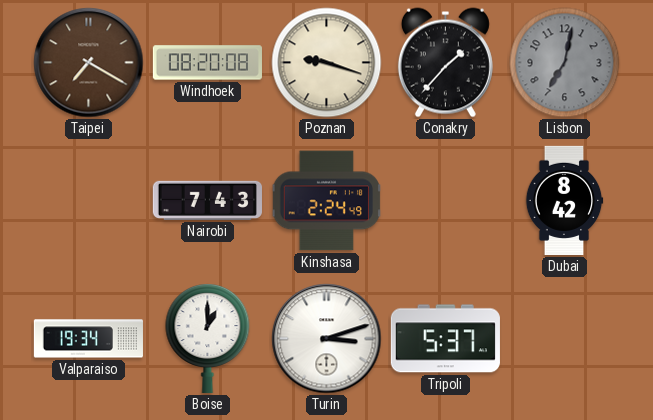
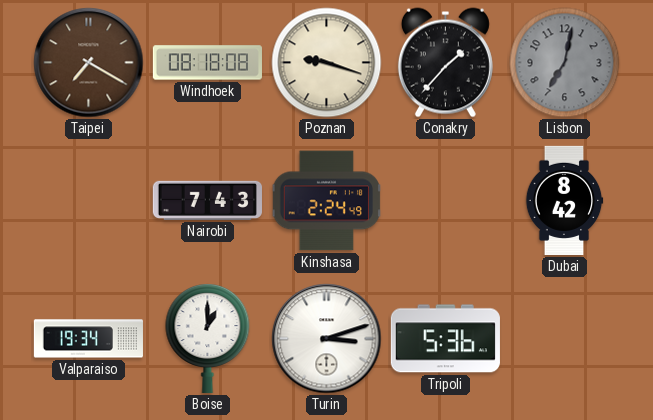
Windhoek: 08:20 -> 08:18 (207, 63)
Tripoli: 5:37 -> 5:36 (445, 339)
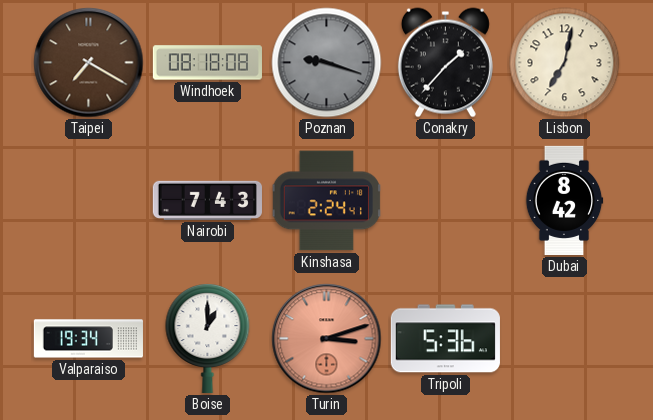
Poznan dial: cream -> grey (327, 63)
Lisbon dial: grey -> cream (565, 63)
Kinshasa: 2:24:49 -> 2:24:41 (326, 201)
Turin dial: white -> salmon (327, 339)
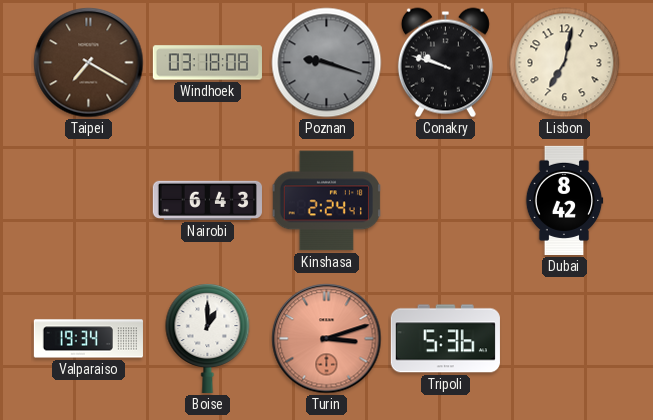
Windhoek: 08:18 -> 03:18 (207, 63)
Conakry: 1:37 -> 9:48 (445, 63)
Nairobi: 7:43 -> 6:43 (207, 200)
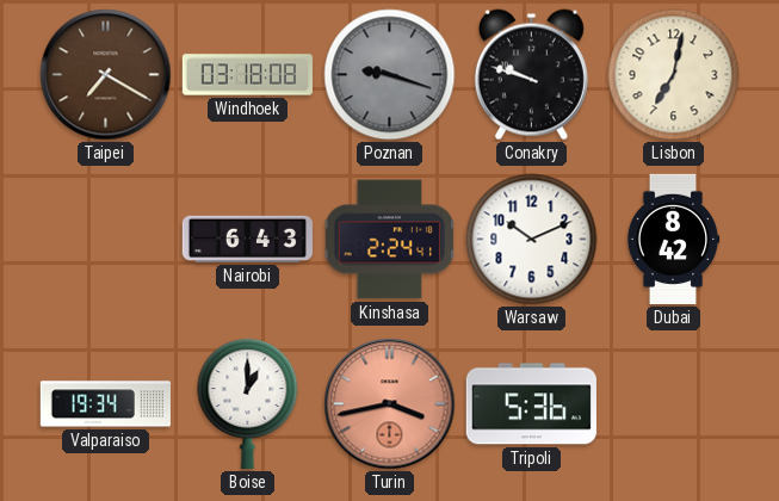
Warsaw: none -> 10:11 (532, 240)
Turin: 3:12 -> 3:43 (390, 404)
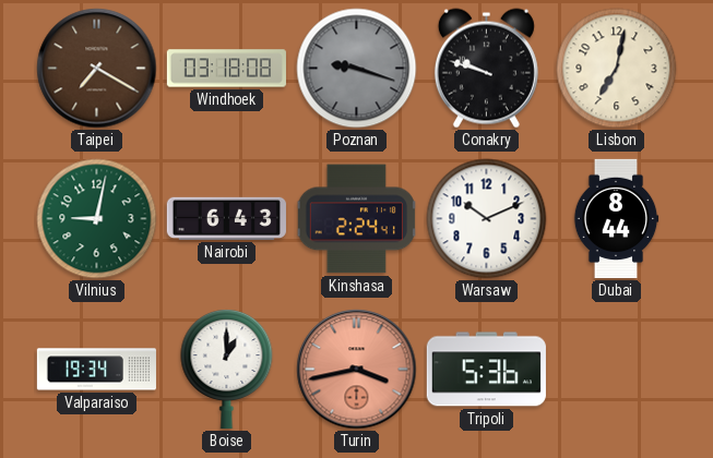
Vilnius: none -> 9:02 (97, 219)
Dubai: 8:42 -> 8:44 (616, 218)
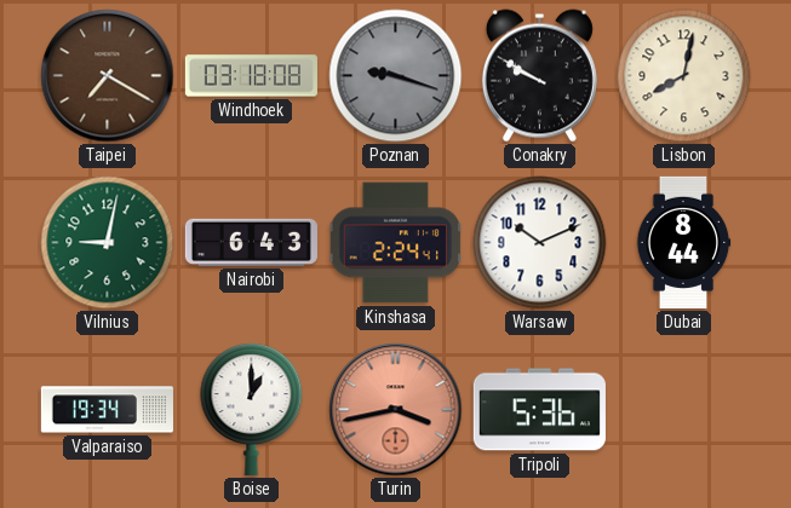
Conakry: 9:48 -> 9:50 (539, 76)
Lisbon: 7:02 -> 8:02 (684, 76)
